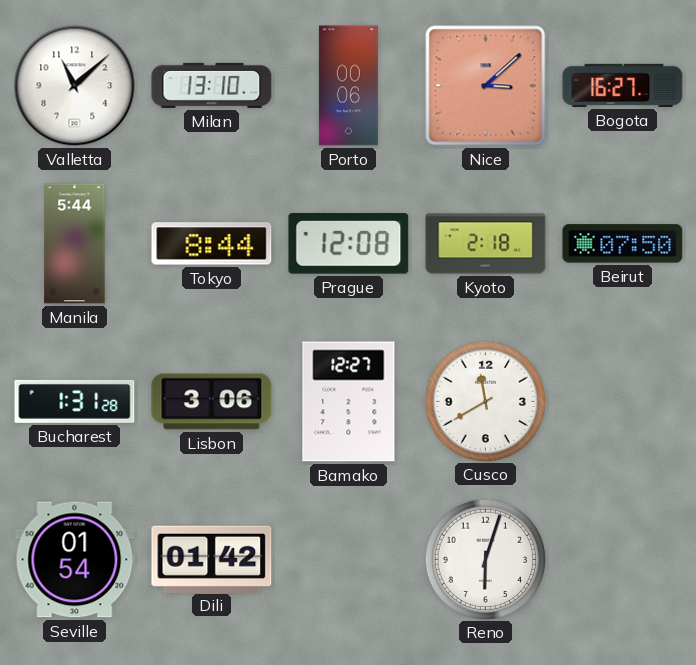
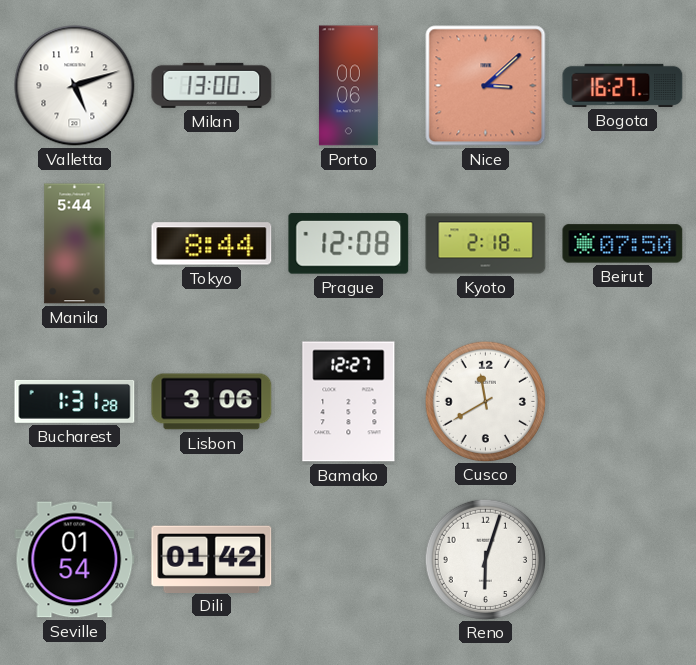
Valletta: 11:08 -> 5:12 (75, 86)
Milan: 13:10 -> 13:00 (212, 85)
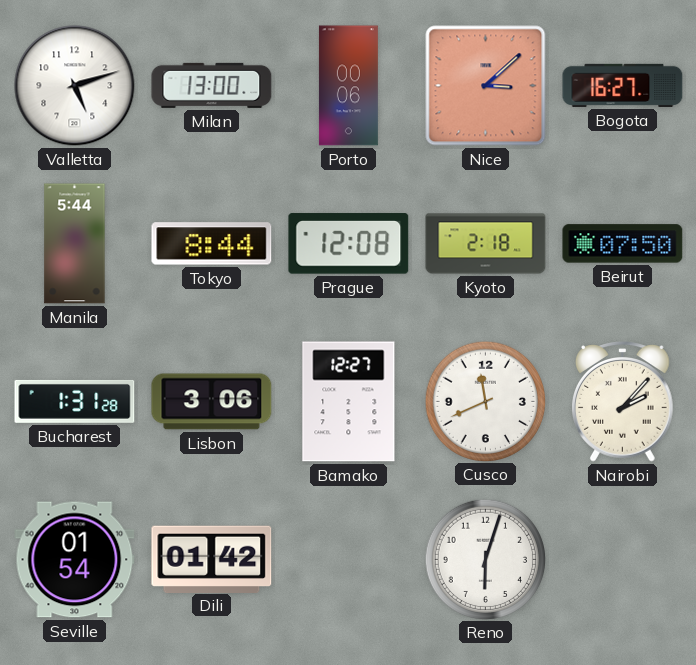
Cusco: 11:40 -> 11:41 (485, 401)
Nairobi: none -> 2:07 (623, 402)
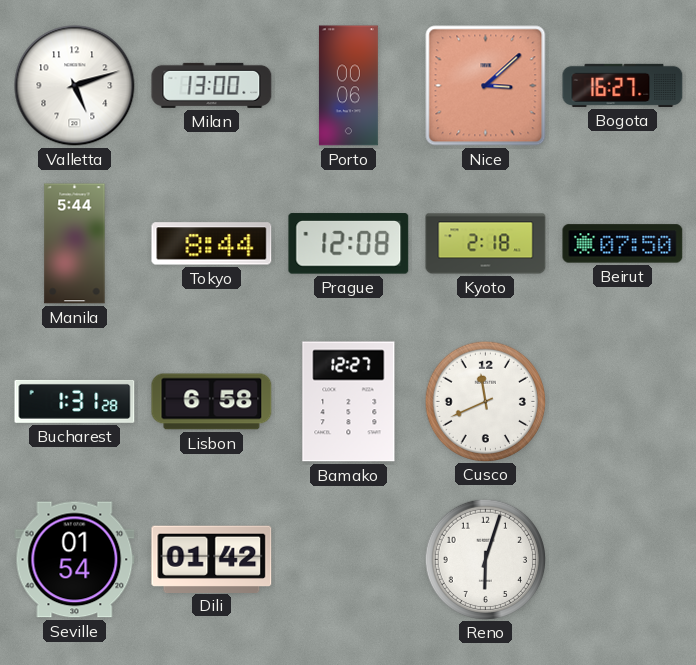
Lisbon: 3:06 -> 6:58 (212, 402)
Nairobi: 2:07 -> none (623, 402)
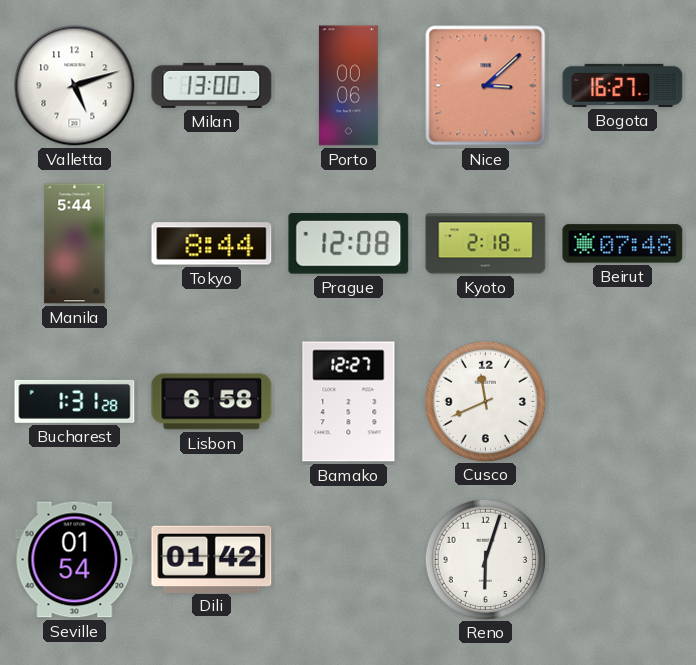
Beirut: 07:50 -> 07:48 (623, 244)
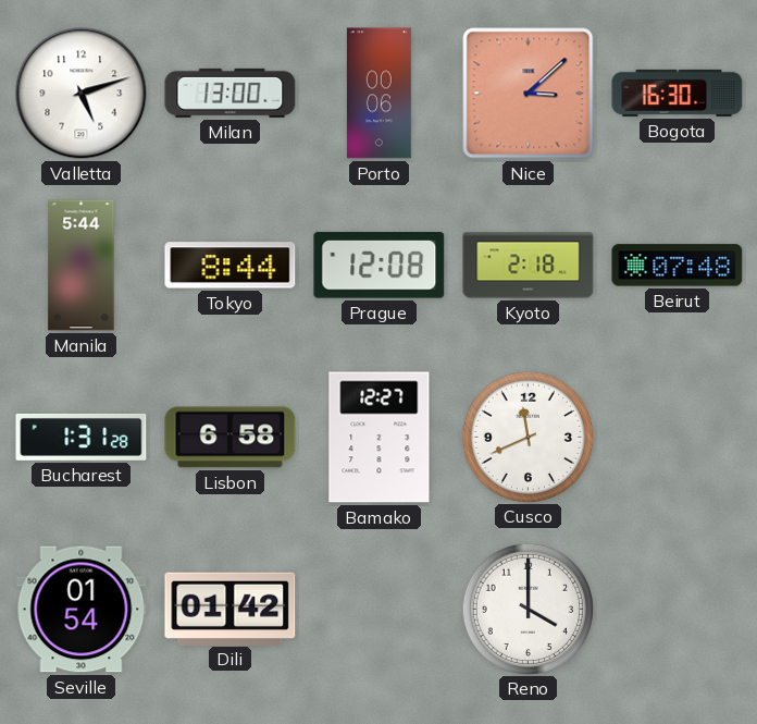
Bogota: 16:27 -> 16:30 (678, 93)
Reno: 6:03 -> 4:00 (528, 609)
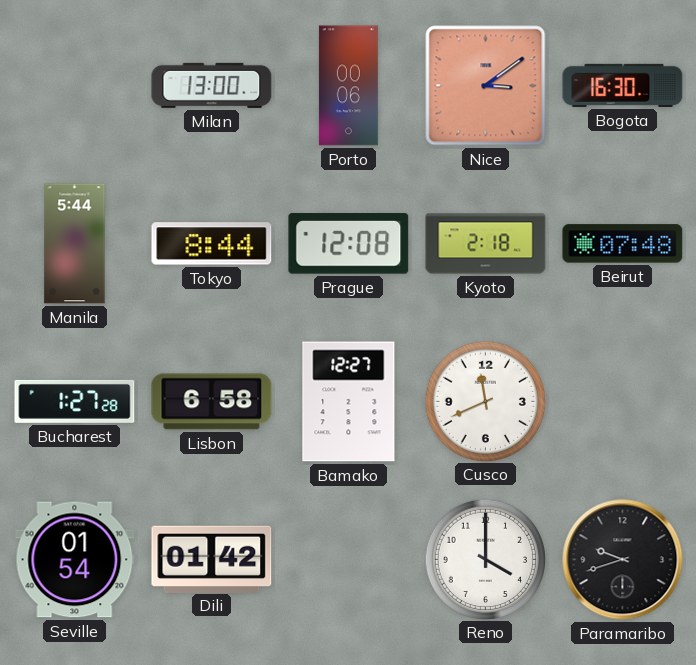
Valletta: 5:12 -> none (82, 94)
Nice: 3:08 -> 3:09 (486, 86)
Bucharest: 1:31 -> 1:27 (75, 401)
Paramaribo: none -> 9:42 (623, 560)
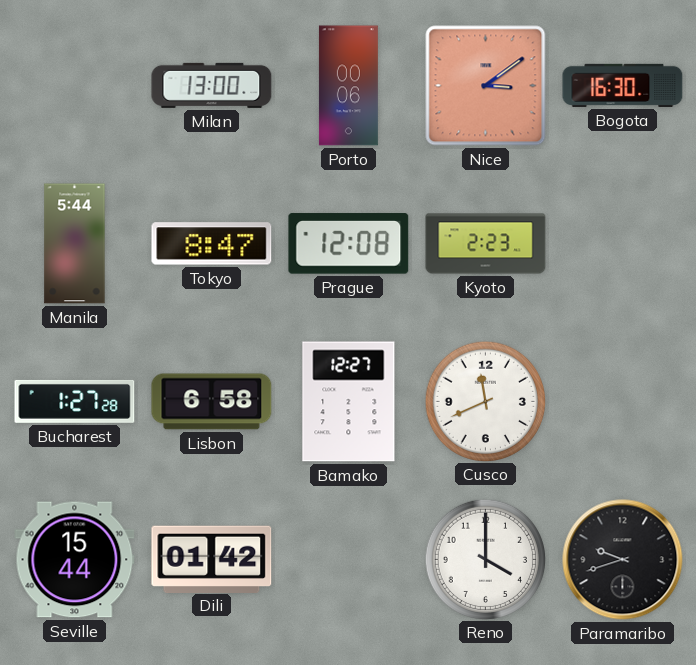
Tokyo: 8:44 -> 8:47 (212, 244)
Kyoto: 2:18 -> 2:23 (486, 244)
Beirut: 07:48 -> none (623, 244)
Seville: 01:54 -> 15:44 (75, 560)
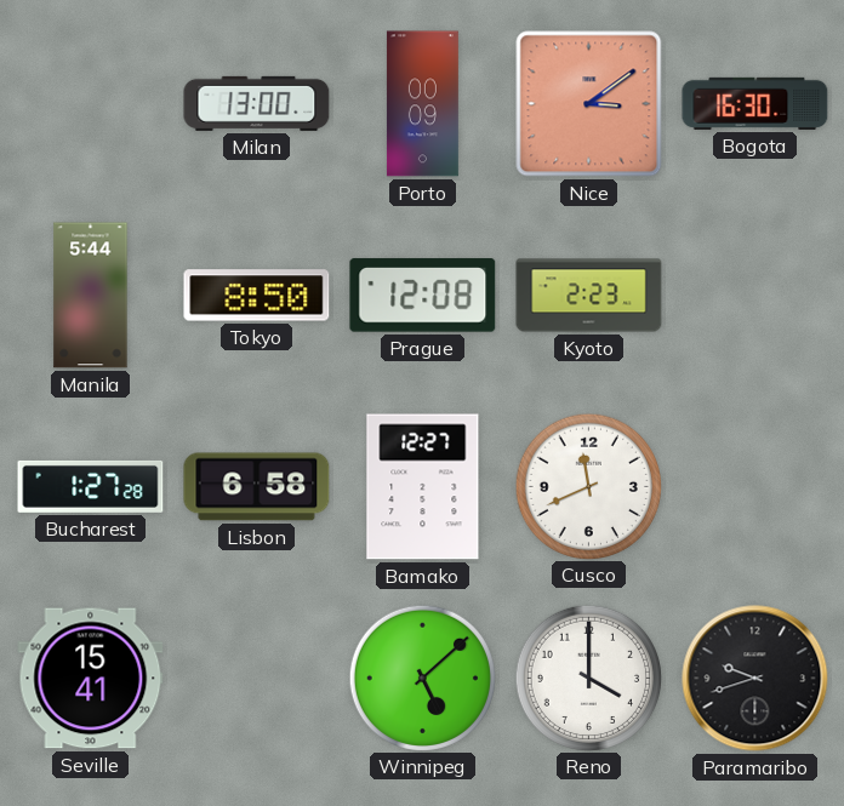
Porto: 00:06 -> 00:09 (422, 104)
Tokyo: 8:47 -> 8:50 (257, 296)
Seville: 15:44 -> 15:41 (91, 679)
Dili: 01:42 -> none (212, 559)
Winnipeg: none -> 5:08 (422, 678)
